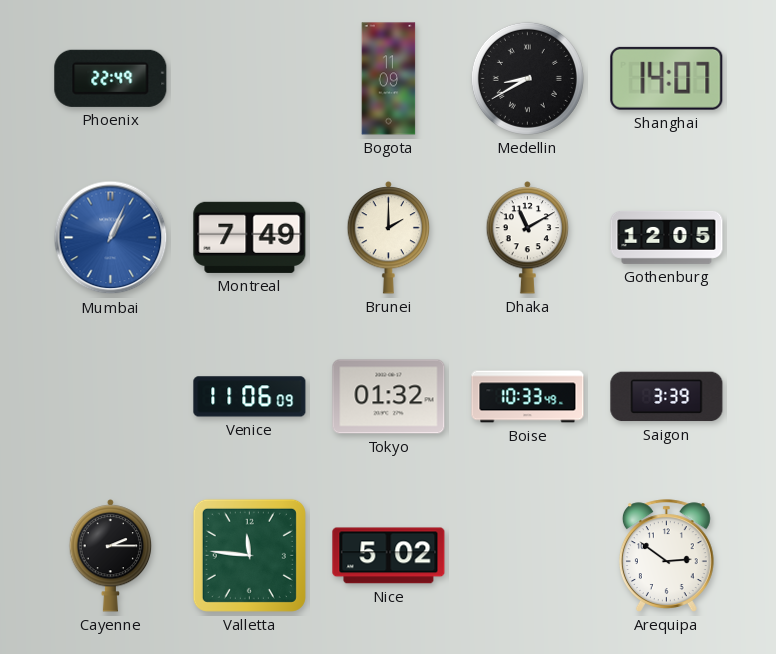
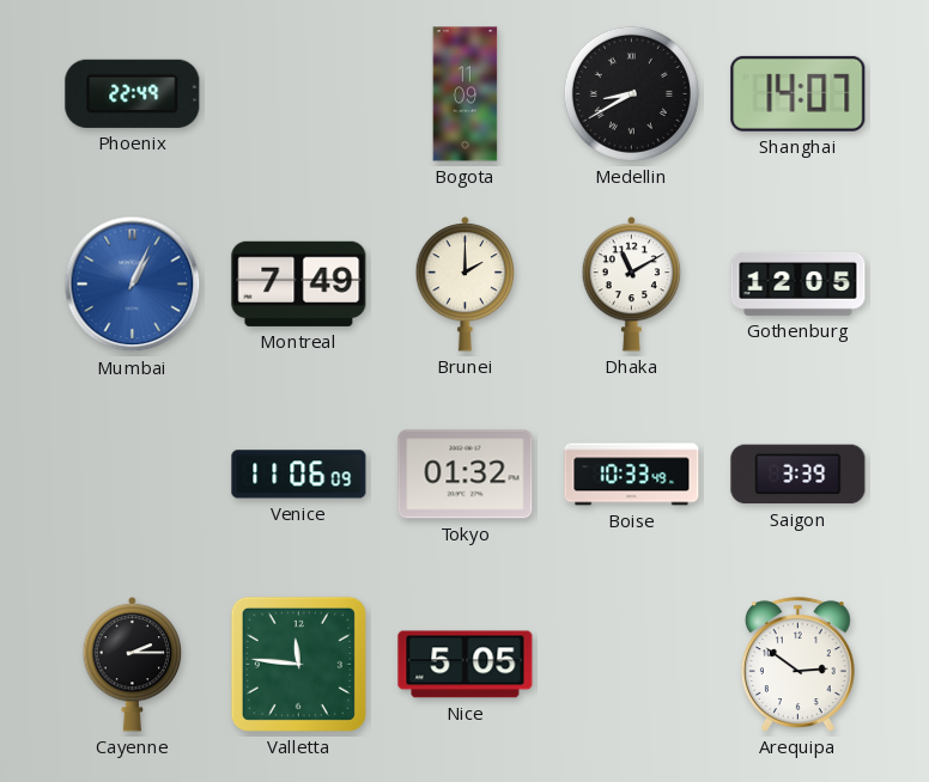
Nice: 5:02 -> 5:05 (466, 665)
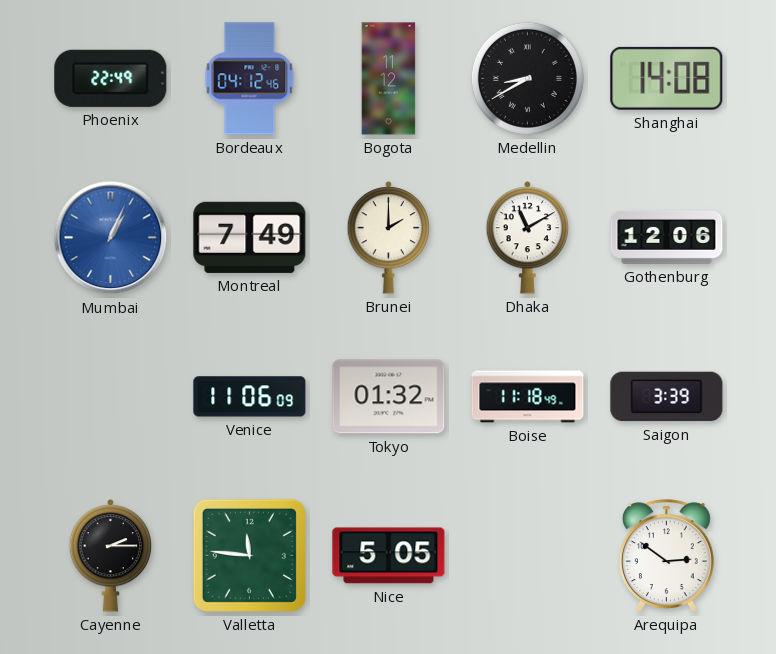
Bordeaux: none -> 04:12 (250, 79)
Bogota: 11:09 -> 11:12 (389, 79)
Shanghai: 14:07 -> 14:08 (667, 78)
Gothenburg: 12:05 -> 12:06 (667, 237)
Boise: 10:33 -> 11:18 (528, 397)
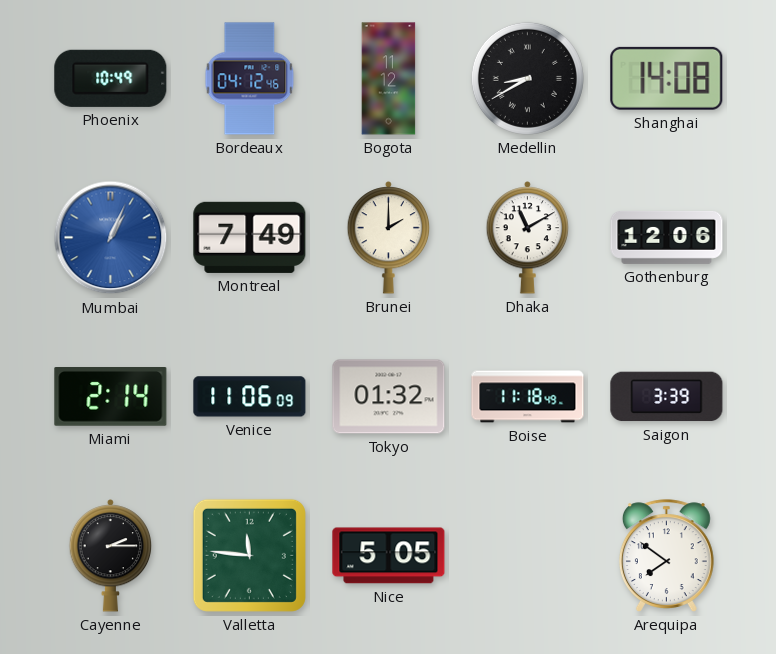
Phoenix: 22:49 -> 10:49 (111, 78)
Miami: none -> 2:14 (111, 397)
Arequipa: 2:51 -> 7:51 (666, 556)
